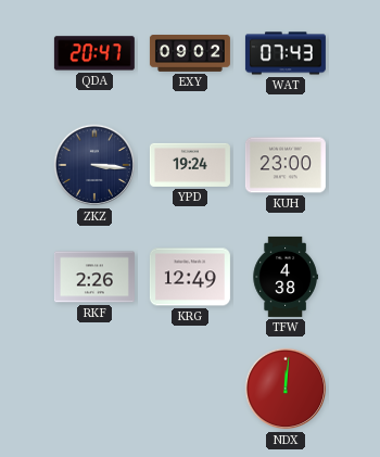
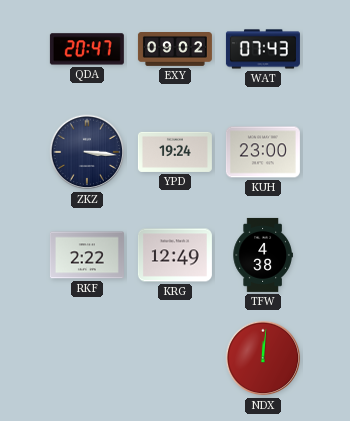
RKF: 2:26 -> 2:22 (87, 255)
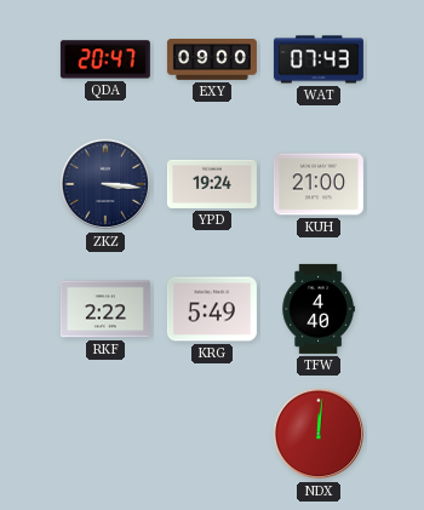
EXY: 09:02 -> 09:00 (212, 61)
KUH: 23:00 -> 21:00 (319, 184)
KRG: 12:49 -> 5:49 (212, 309)
TFW: 4:38 -> 4:40 (319, 309)
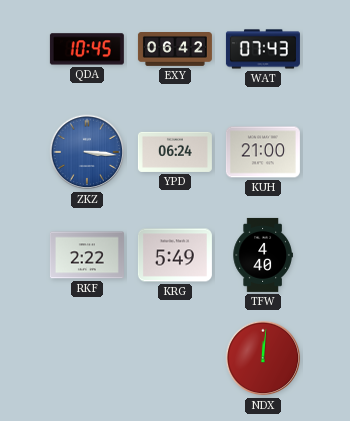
QDA: 20:47 -> 10:45 (87, 49)
EXY: 09:00 -> 06:42 (175, 50)
ZKZ dial: navy -> blue (87, 152)
YPD: 19:24 -> 06:24 (175, 152)
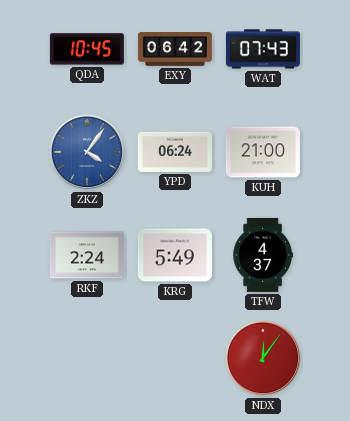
ZKZ: 3:16 -> 4:06 (87, 152)
RKF: 2:22 -> 2:24 (87, 255)
TFW: 4:40 -> 4:37 (263, 255)
NDX: 12:01 -> 12:06 (263, 358)
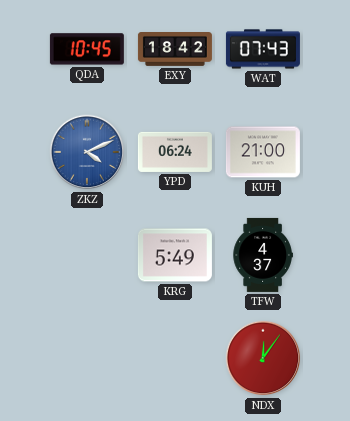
EXY: 06:42 -> 18:42 (175, 50)
ZKZ: 4:06 -> 4:11 (87, 152)
RKF: 2:24 -> none (87, 255)
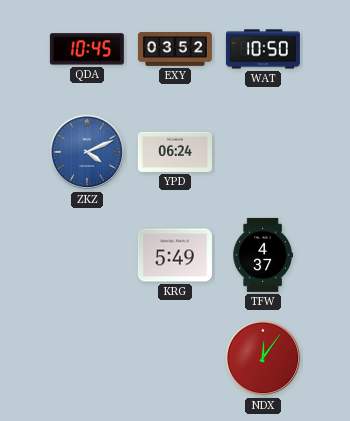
EXY: 18:42 -> 03:52 (175, 50)
WAT: 07:43 -> 10:50 (263, 49)
KUH: 21:00 -> none (263, 152)
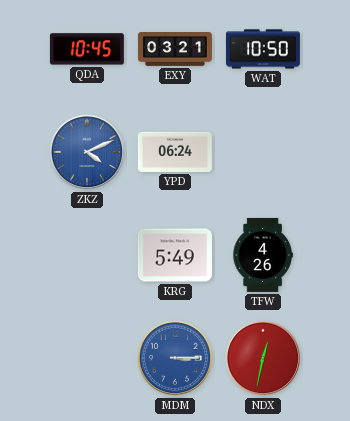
EXY: 03:52 -> 03:21 (175, 50)
TFW: 4:37 -> 4:26 (263, 255)
MDM: none -> 3:15 (175, 358)
NDX: 12:06 -> 12:32 (263, 358)
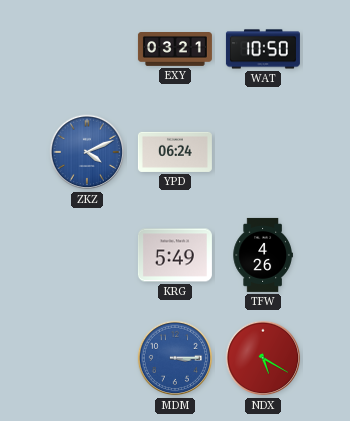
QDA: 10:45 -> none (87, 49)
NDX: 12:32 -> 5:20 (263, 358)
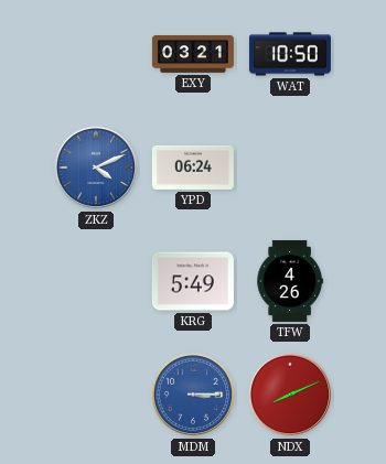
NDX: 5:20 -> 8:11 (290, 395)
